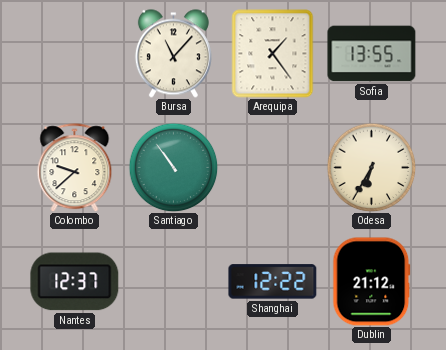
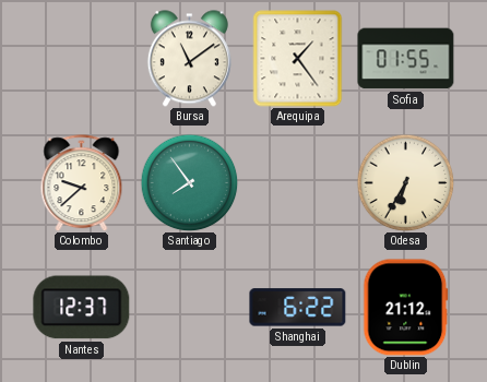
Bursa: 11:07 -> 11:09 (189, 59)
Sofia: 13:55 -> 01:55 (406, 59)
Santiago: 10:54 -> 7:54 (189, 182)
Shanghai: 12:22 -> 6:22 (298, 308)
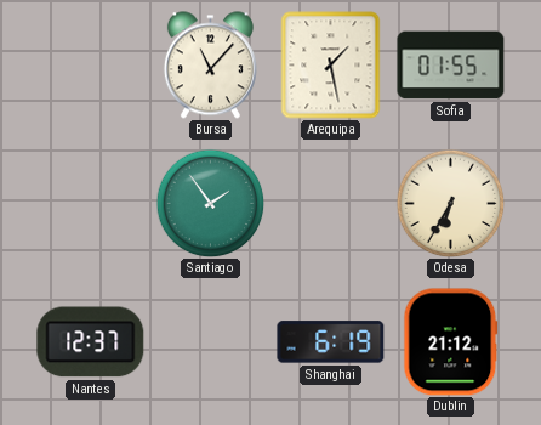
Bursa: 11:09 -> 11:07 (210, 66)
Arequipa: 1:24 -> 1:28 (331, 66)
Colombo: 9:38 -> none (82, 183)
Santiago: 7:54 -> 1:54 (210, 203)
Shanghai: 6:22 -> 6:19 (331, 342)
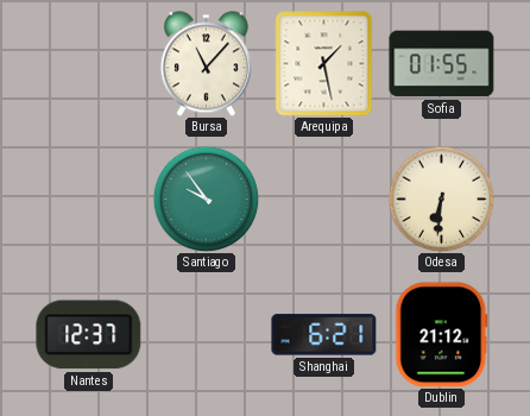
Santiago: 1:54 -> 9:54 (206, 198)
Odesa: 6:35 -> 6:31 (441, 198)
Shanghai: 6:19 -> 6:21 (324, 335)
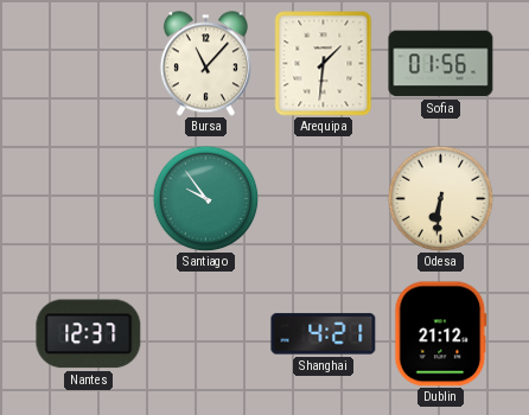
Arequipa: 1:28 -> 1:31 (324, 64)
Sofia: 01:55 -> 01:56 (441, 64)
Shanghai: 6:21 -> 4:21 (324, 334)
